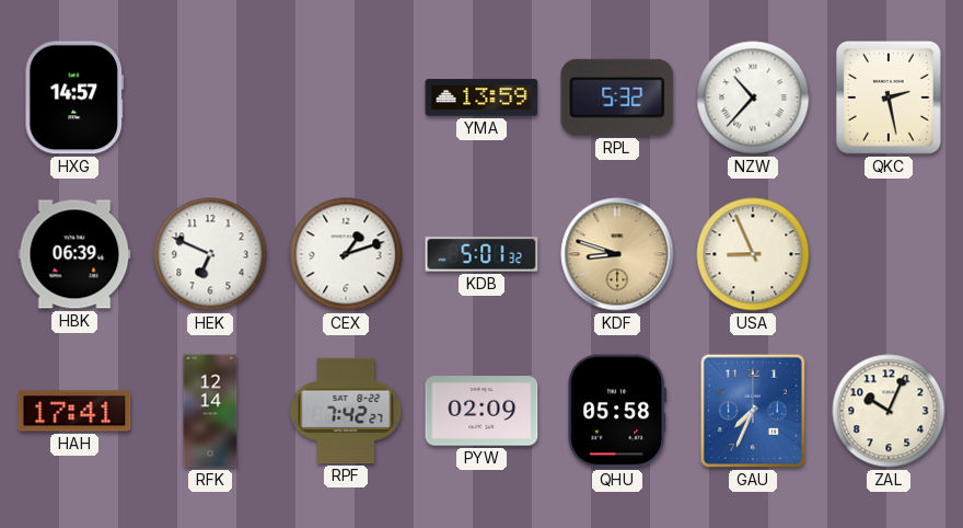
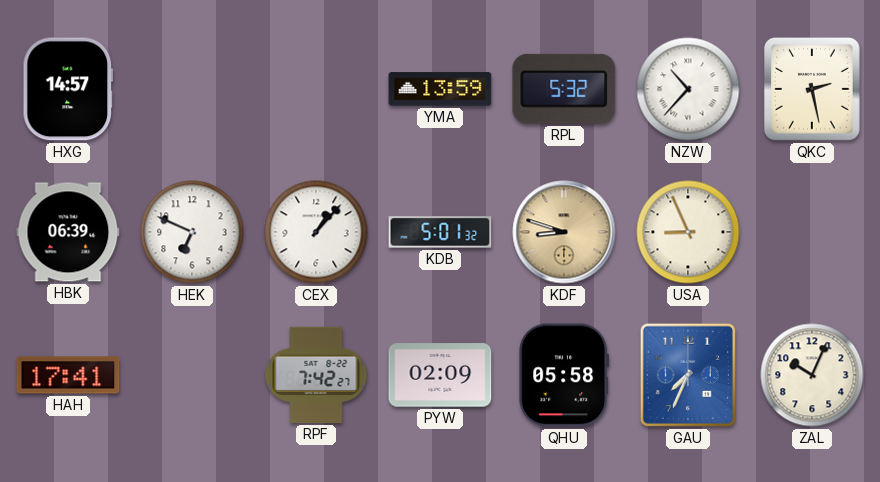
CEX: 1:12 -> 1:07 (316, 232)
RFK: 12:14 -> none (210, 411)
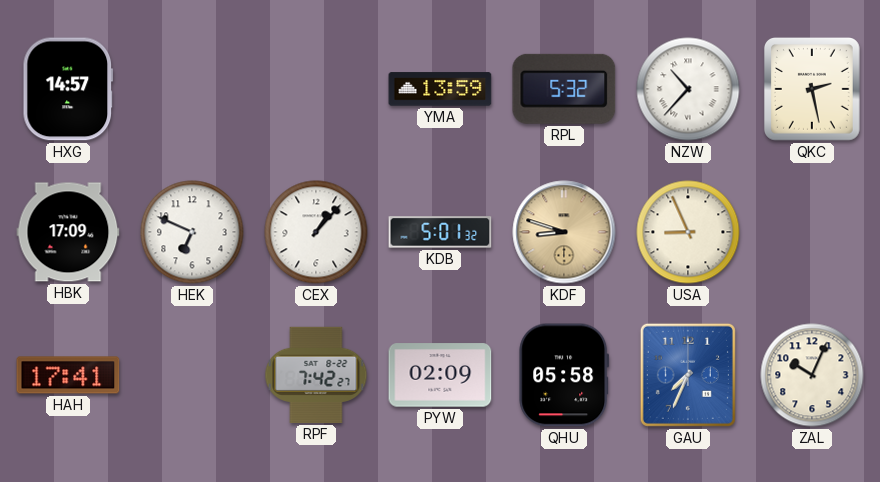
HBK: 06:39 -> 17:09 (68, 232)
